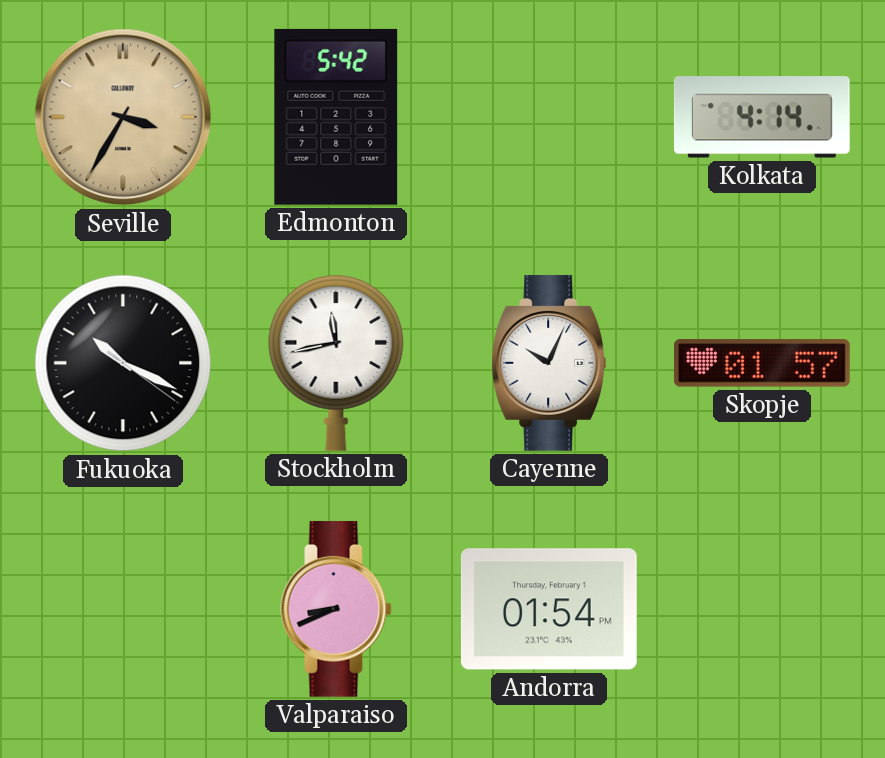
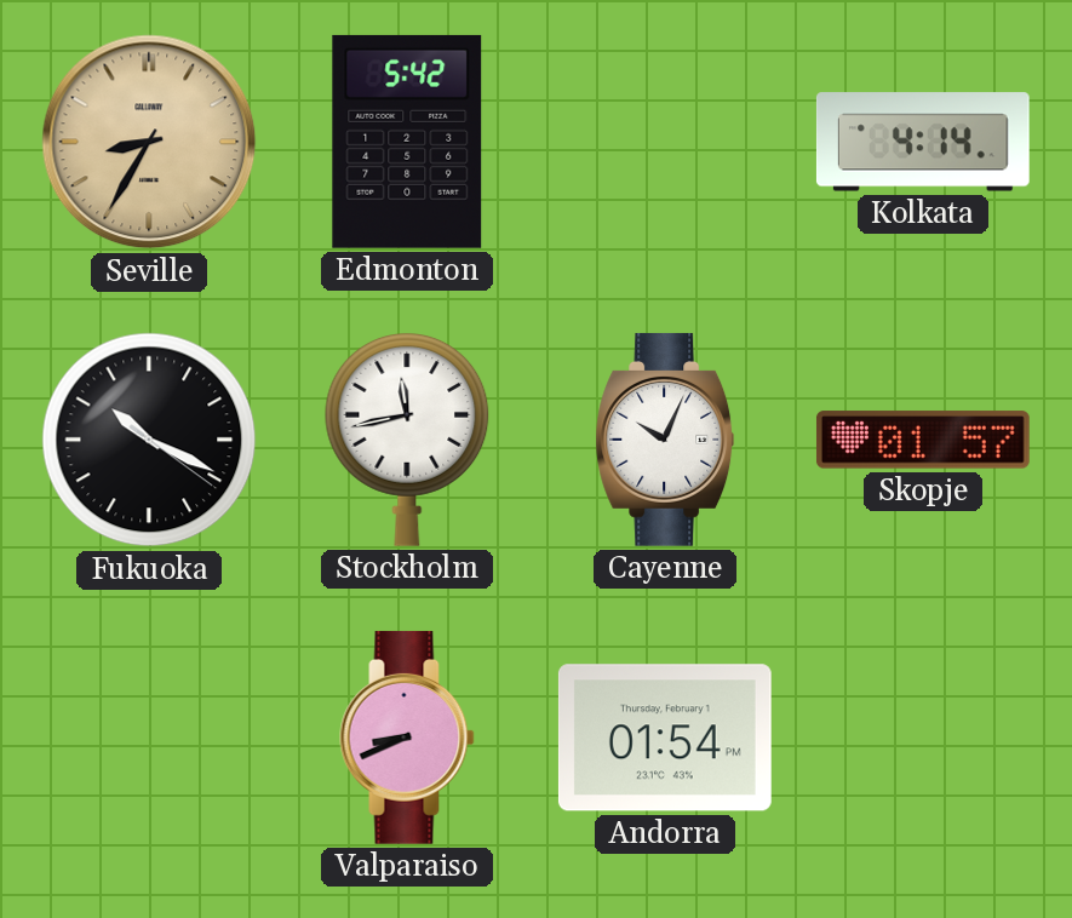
Seville: 3:35 -> 8:35 (149, 142)
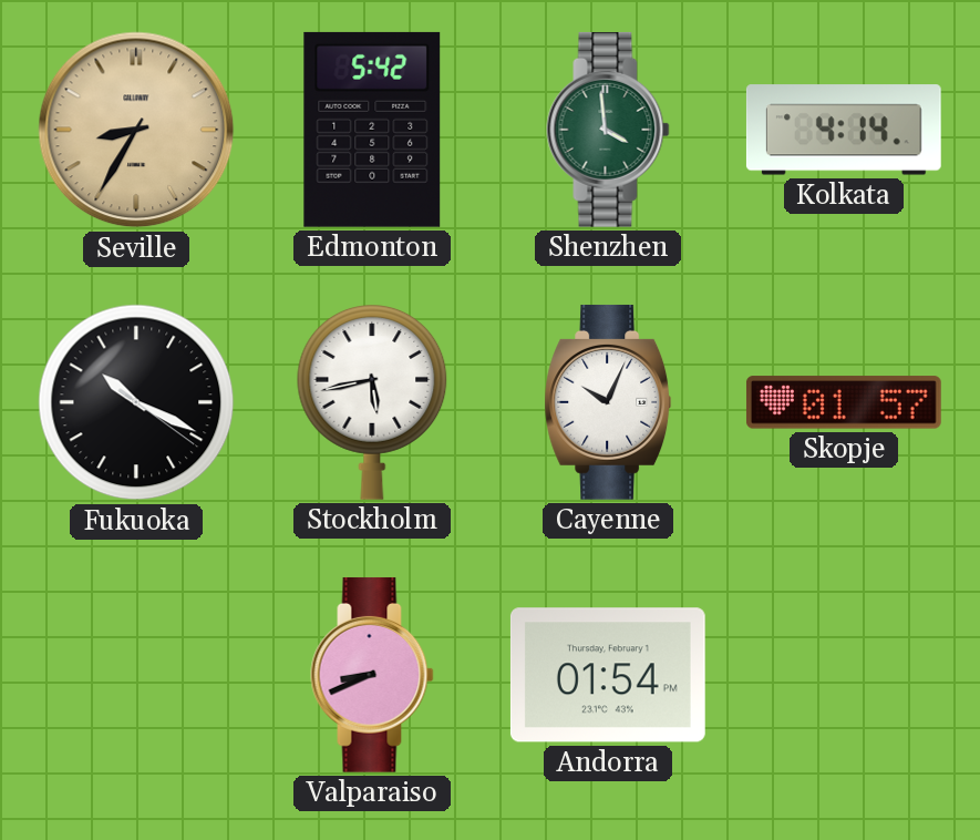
Shenzhen: none -> 3:59 (608, 130)
Stockholm: 11:43 -> 5:43 (372, 402)
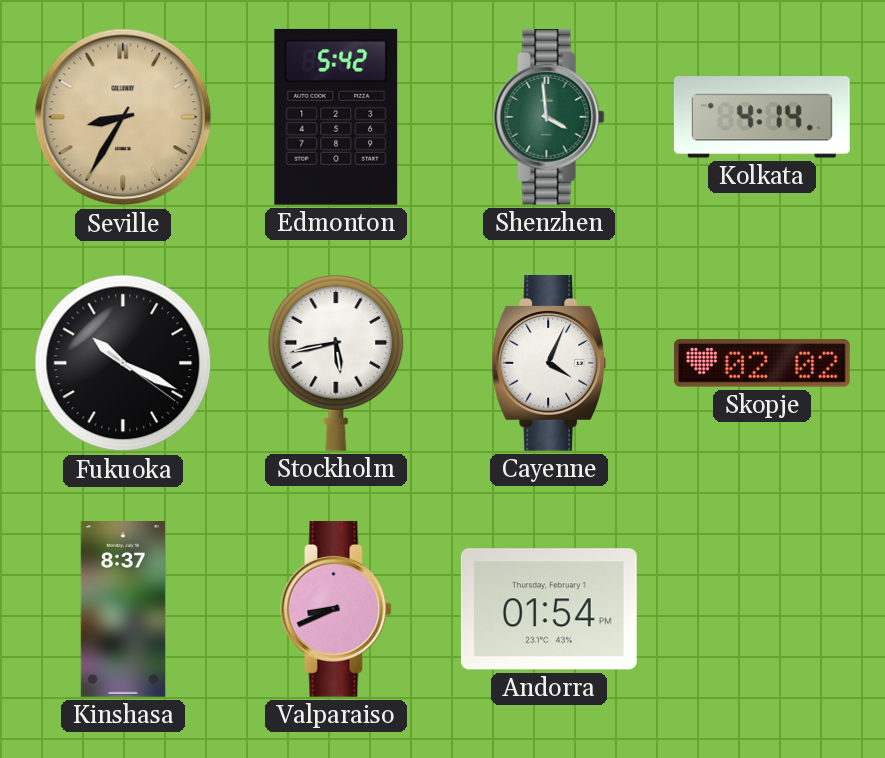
Cayenne: 10:04 -> 4:04 (549, 363)
Skopje: 01:57 -> 02:02 (762, 363)
Kinshasa: none -> 8:37 (123, 610)
